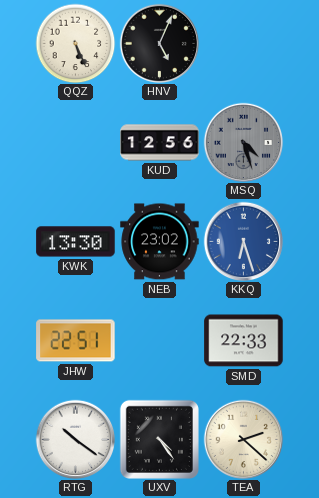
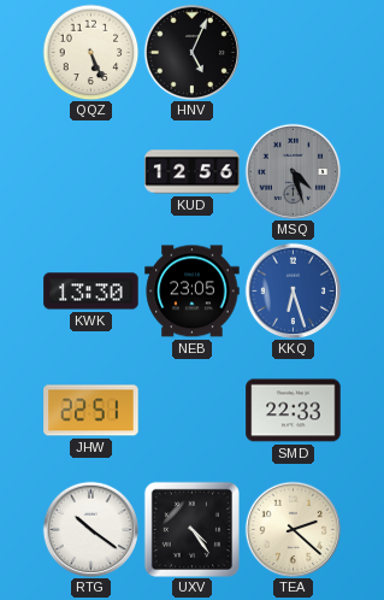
NEB: 23:02 -> 23:05 (193, 292)
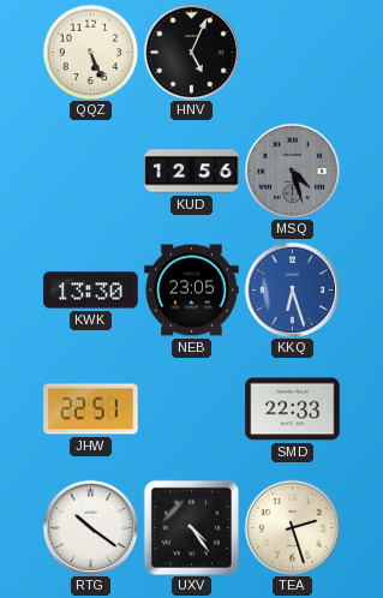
TEA: 2:22 -> 2:27 (292, 527)
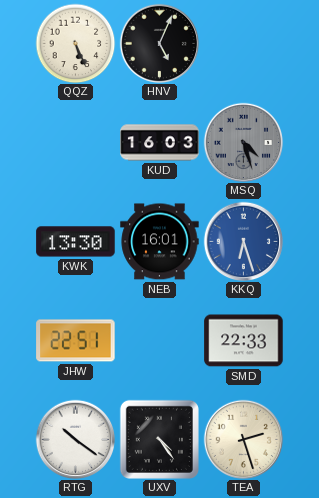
KUD: 12:56 -> 16:03 (160, 143)
NEB: 23:05 -> 16:01 (160, 242)
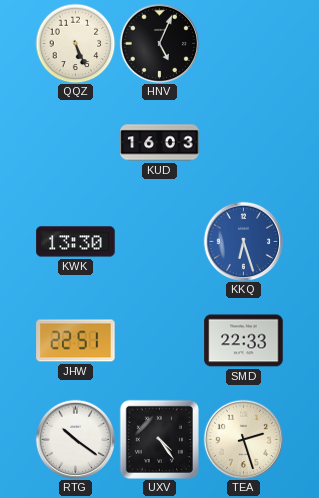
MSQ: 4:27 -> none (243, 142)
NEB: 16:01 -> none (160, 242)
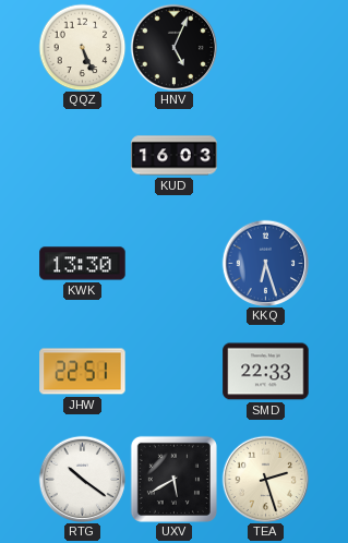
UXV: 4:24 -> 5:40 (173, 479)
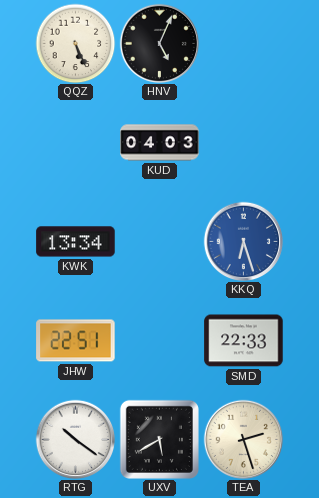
KUD: 16:03 -> 04:03 (160, 143)
KWK: 13:30 -> 13:34 (76, 242)
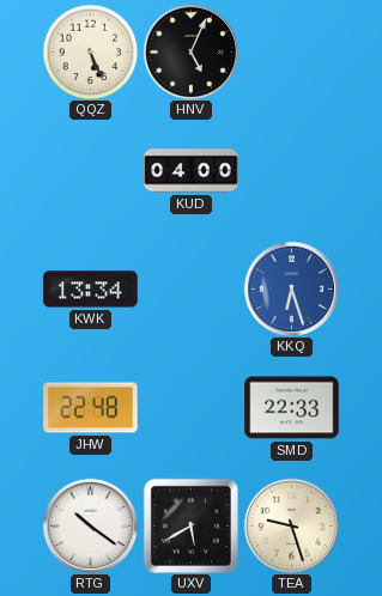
KUD: 04:03 -> 04:00 (192, 171)
JHW: 22:51 -> 22:48 (91, 408)
TEA: 2:27 -> 9:27 (291, 525)
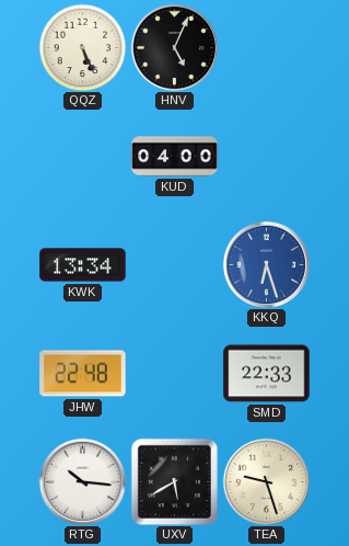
RTG: 10:21 -> 10:16 (82, 481)
